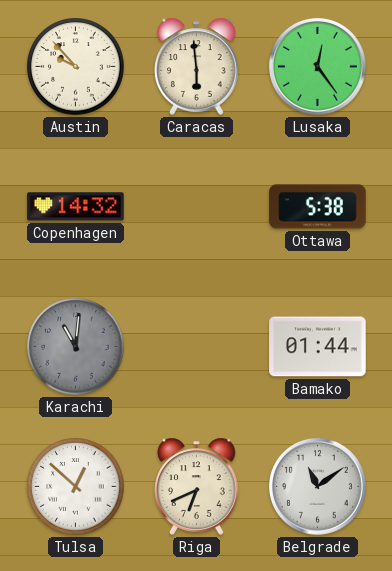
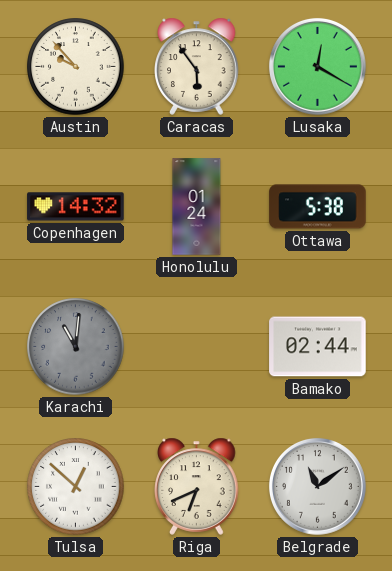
Caracas: 5:59 -> 5:54 (197, 66)
Lusaka: 12:24 -> 12:20 (317, 66)
Honolulu: none -> 01:24 (197, 207)
Bamako: 01:44 -> 02:44 (318, 347)
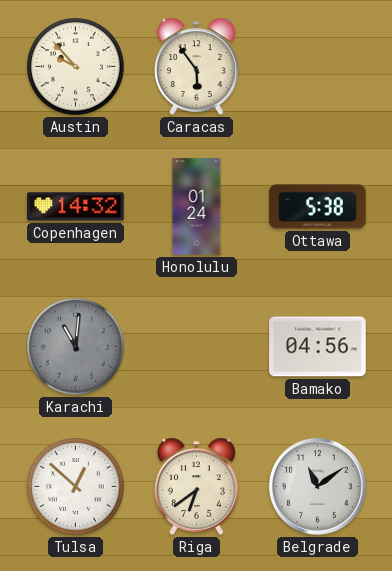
Lusaka: 12:20 -> none (317, 66)
Bamako: 02:44 -> 04:56 (318, 347)
Riga: 6:41 -> 6:39 (197, 486)
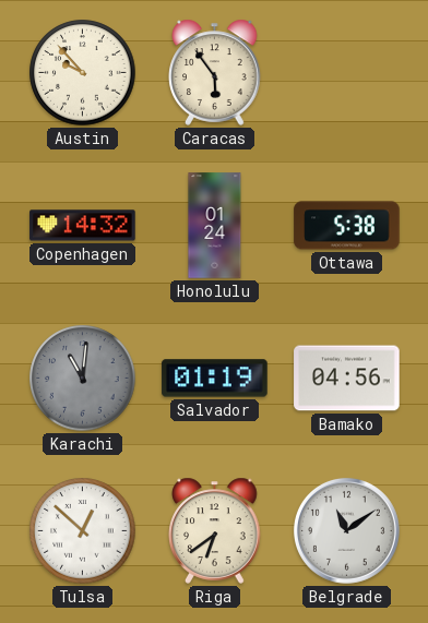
Salvador: none -> 01:19 (215, 379)
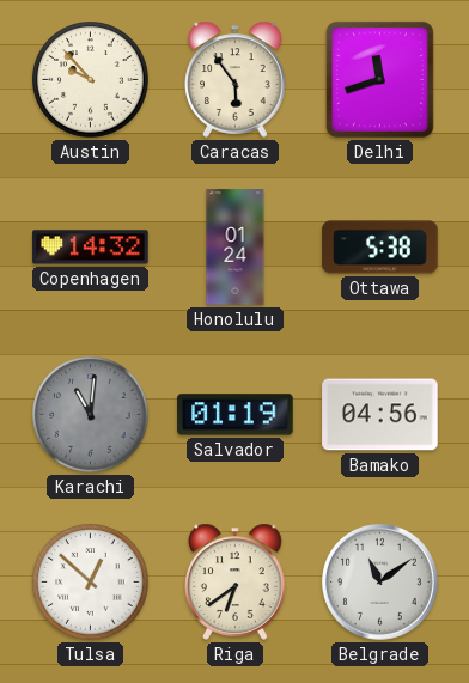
Delhi: none -> 11:42 (379, 79)
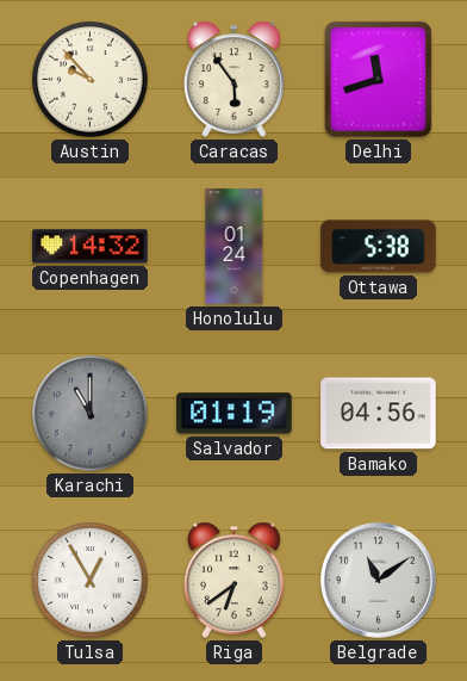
Karachi: 11:01 -> 11:00 (91, 414)
Tulsa: 12:52 -> 12:55 (91, 581)
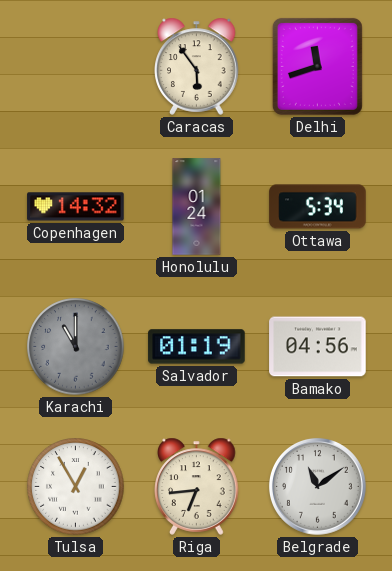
Austin: 9:53 -> none (91, 80)
Ottawa: 5:38 -> 5:34 (318, 207)
Riga: 6:39 -> 6:44 (197, 486)
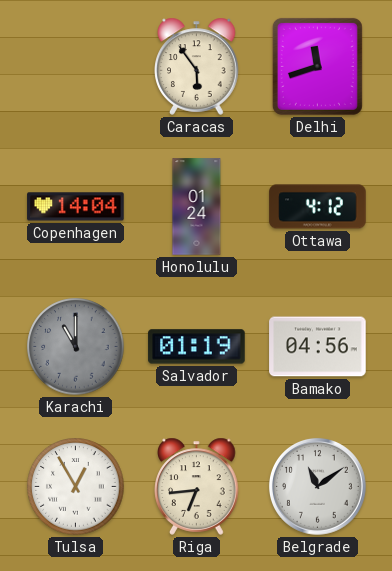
Copenhagen: 14:32 -> 14:04 (76, 207)
Ottawa: 5:34 -> 4:12 (318, 207)
